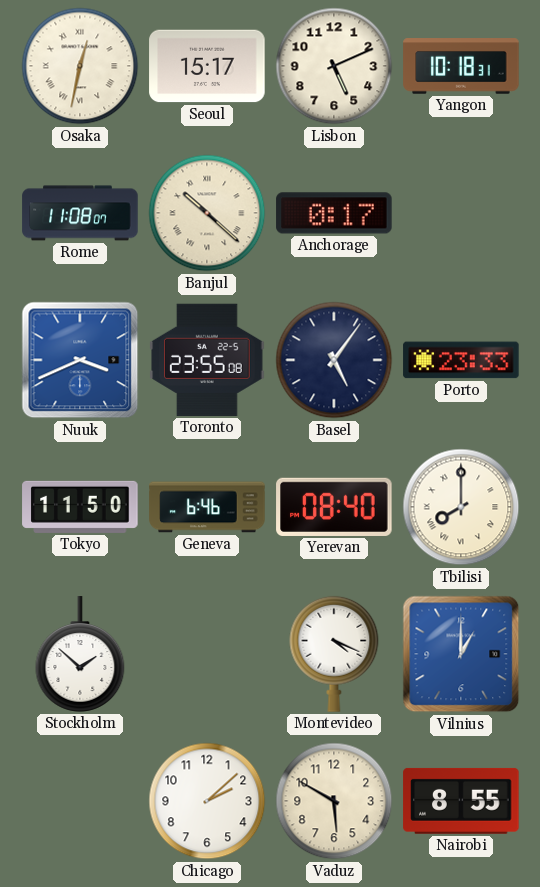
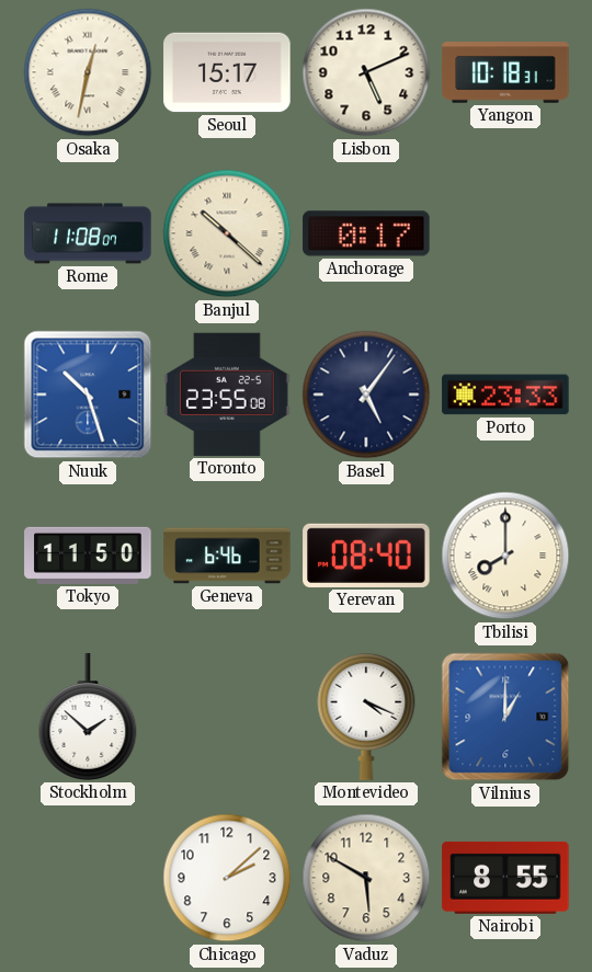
Nuuk: 3:41 -> 10:27 (88, 394)
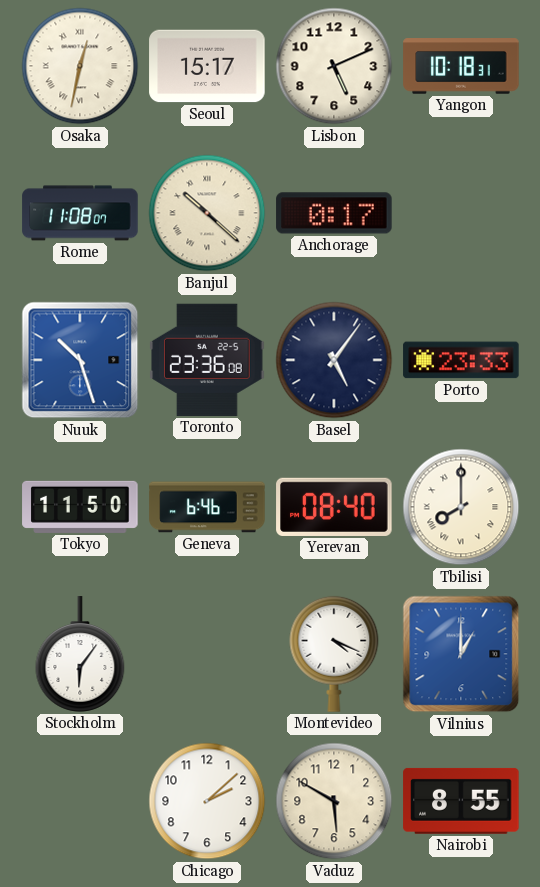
Toronto: 23:55 -> 23:36 (207, 360)
Stockholm: 1:52 -> 6:06 (80, 654)
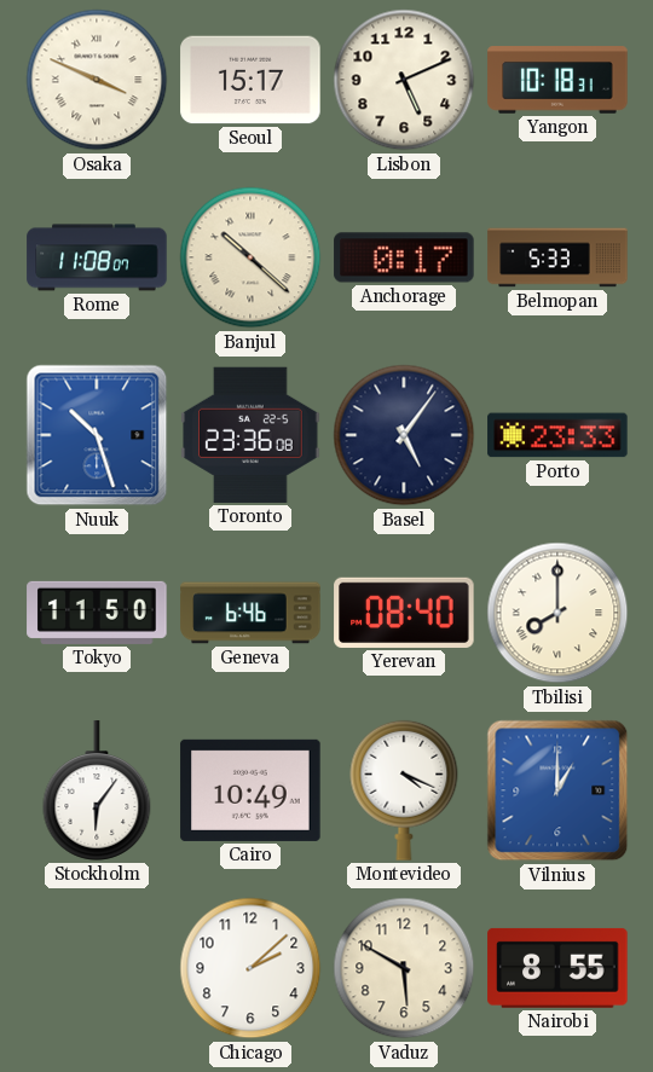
Osaka: 12:32 -> 3:49 (97, 80)
Belmopan: none -> 5:33 (557, 257)
Cairo: none -> 10:49 (250, 790)
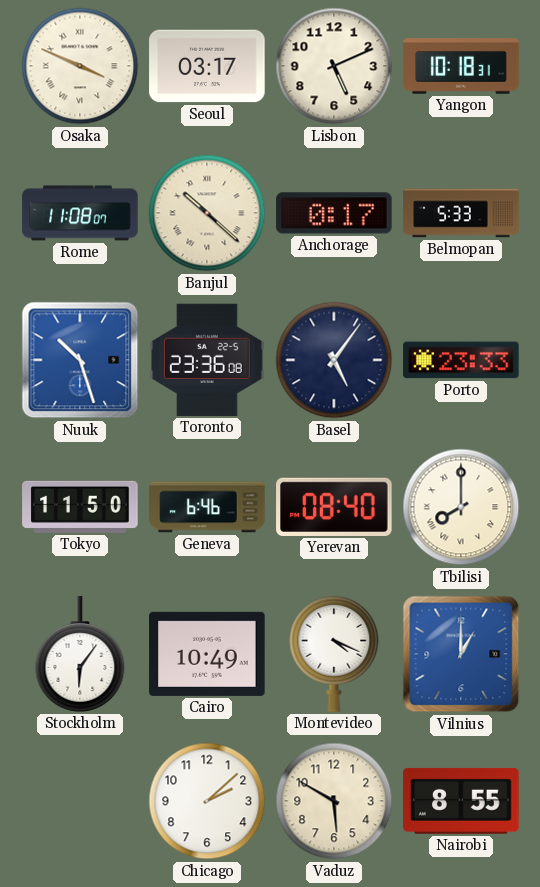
Seoul: 15:17 -> 03:17 (207, 66)
